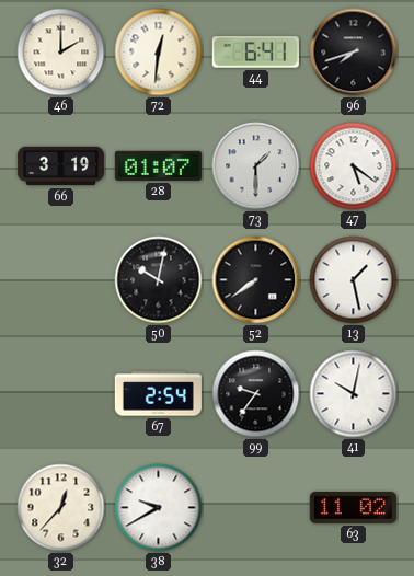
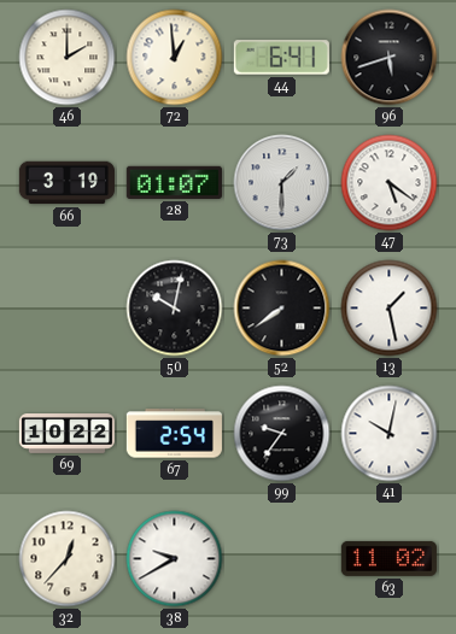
72: 12:31 -> 12:59 (175, 58)
96: 7:42 -> 5:42 (390, 58)
69: none -> 10:22 (66, 434)
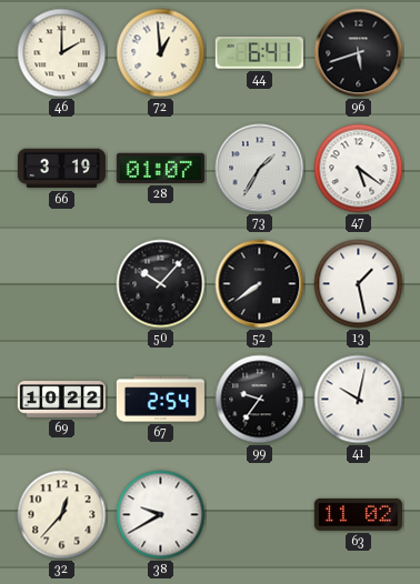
73: 1:30 -> 1:35 (260, 169)
50: 10:02 -> 10:07 (161, 284)
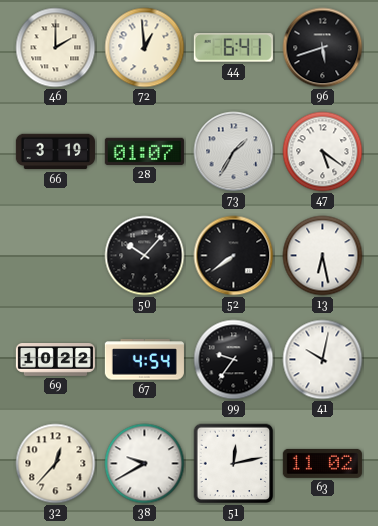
13: 1:28 -> 6:28 (323, 256)
67: 2:54 -> 4:54 (144, 360)
51: none -> 12:13 (234, 464)
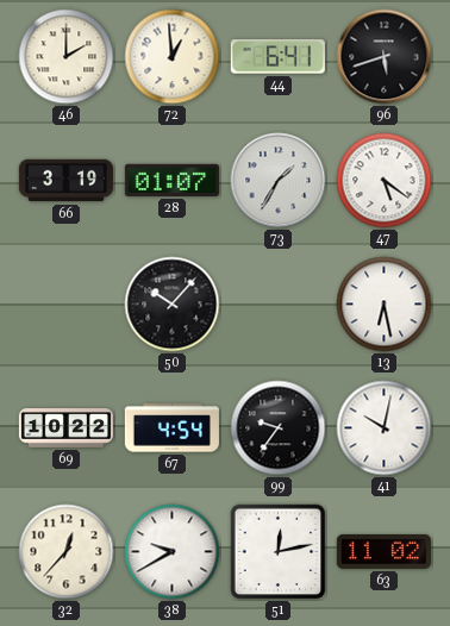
52: 7:39 -> none (234, 256)
